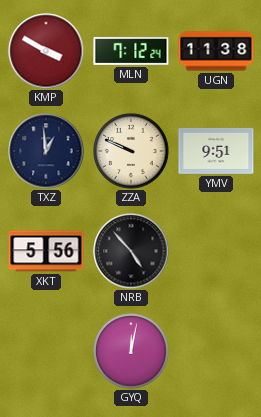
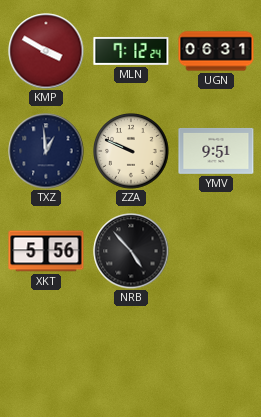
UGN: 11:38 -> 06:31 (216, 51)
GYQ: 12:02 -> none (131, 351)
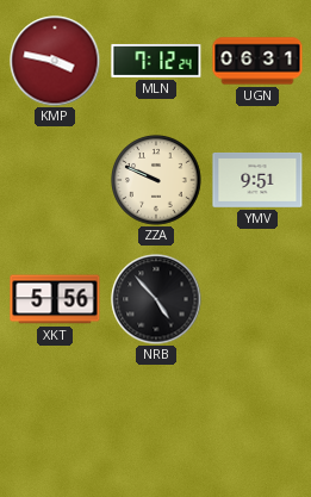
KMP: 3:50 -> 3:47 (55, 61)
TXZ: 12:59 -> none (46, 151)
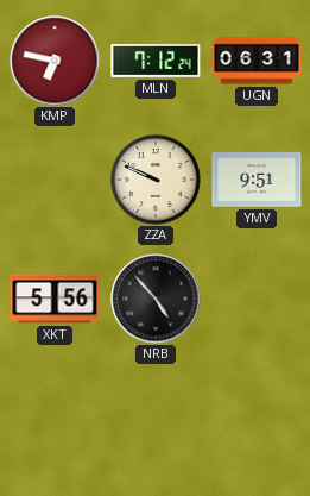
KMP: 3:47 -> 6:47 (55, 61)
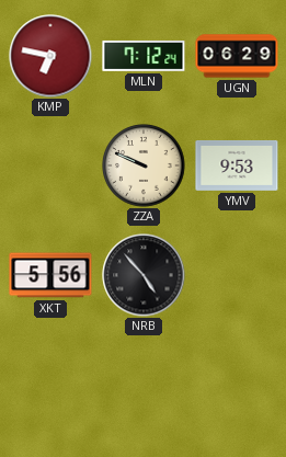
UGN: 06:31 -> 06:29 (237, 56)
YMV: 9:51 -> 9:53 (237, 165)
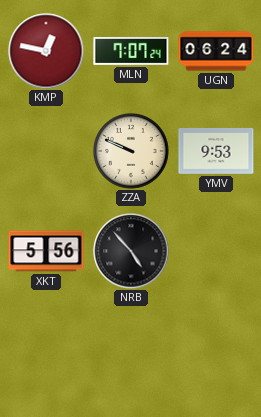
KMP: 6:47 -> 12:47 (46, 51)
MLN: 7:12 -> 7:07 (131, 51)
UGN: 06:29 -> 06:24 (216, 51)
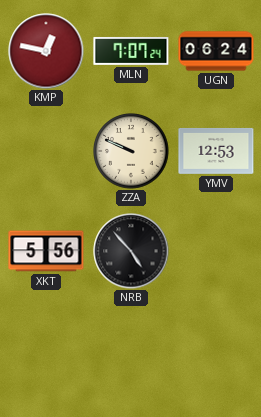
YMV: 9:53 -> 12:53 (216, 151)
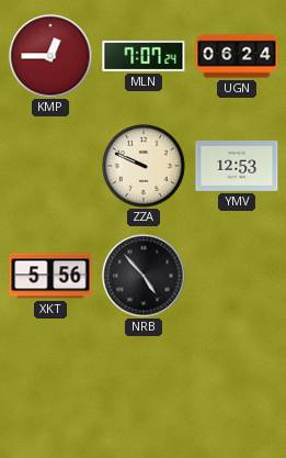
KMP: 12:47 -> 12:45 (50, 56)
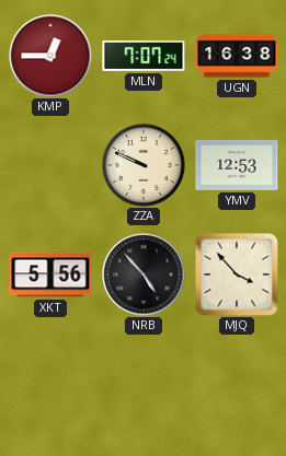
UGN: 06:24 -> 16:38 (237, 56)
MJQ: none -> 3:53 (237, 274)
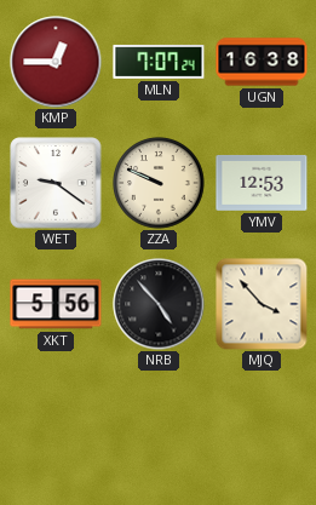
WET: none -> 9:21 (56, 183)
